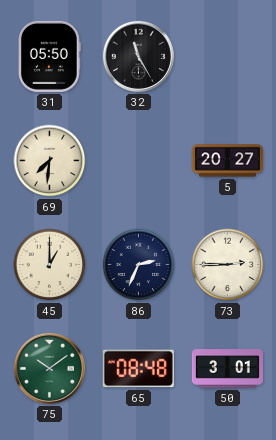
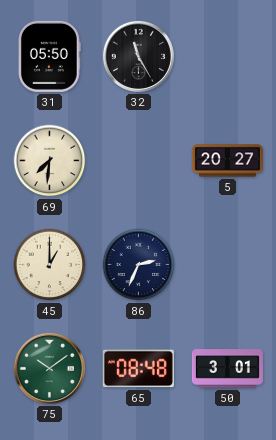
73: 2:45 -> none (228, 265)
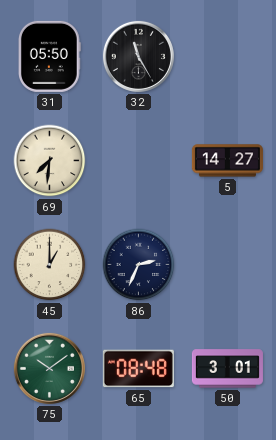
5: 20:27 -> 14:27 (227, 161)
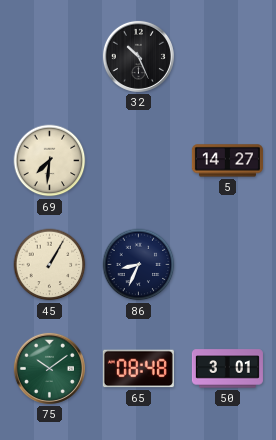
31: 05:50 -> none (49, 56)
32: 11:25 -> 10:26 (138, 56)
45: 1:00 -> 1:05 (50, 265)
86: 2:34 -> 8:34 (139, 265)
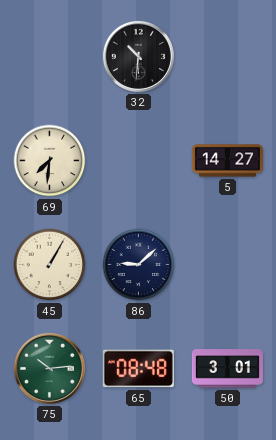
32: 10:26 -> 10:31 (138, 56)
86: 8:34 -> 9:08 (139, 265)
75: 10:09 -> 10:14 (49, 368)
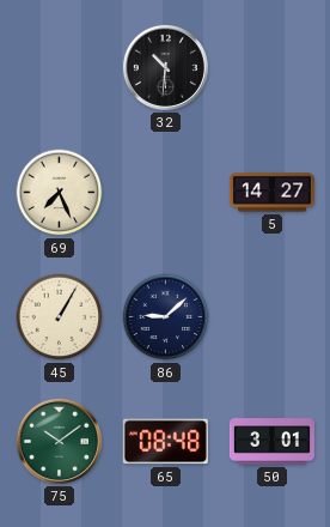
69: 7:31 -> 7:26 (60, 193)
75: 10:14 -> 10:09 (59, 441)
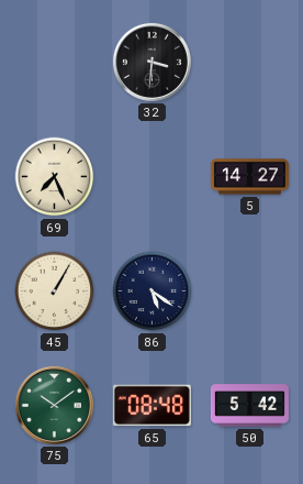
32: 10:31 -> 3:31 (151, 62)
86: 9:08 -> 5:21 (153, 291)
50: 3:01 -> 5:42 (249, 406)
